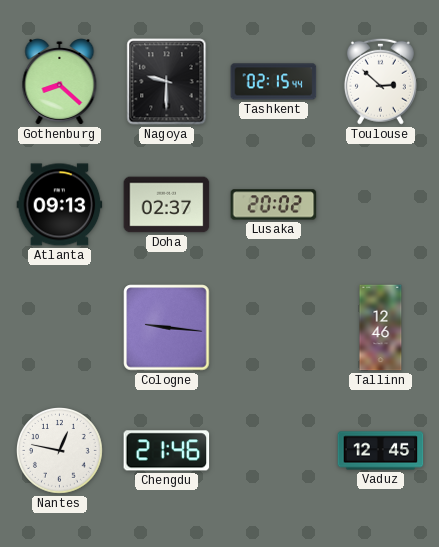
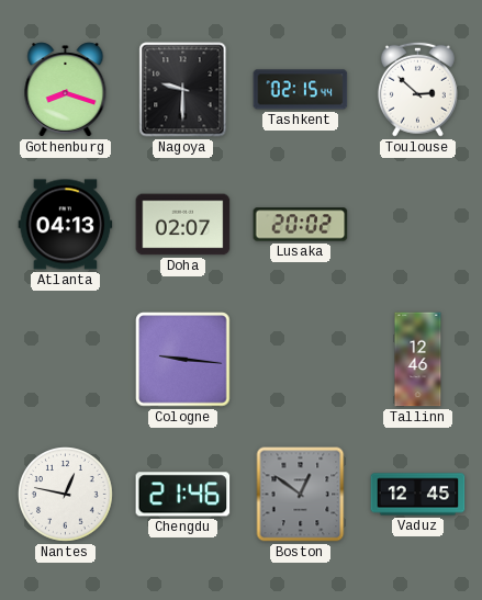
Gothenburg: 8:22 -> 8:18 (66, 90)
Atlanta: 09:13 -> 04:13 (66, 225)
Doha: 02:37 -> 02:07 (183, 225)
Boston: none -> 12:51 (301, 495)
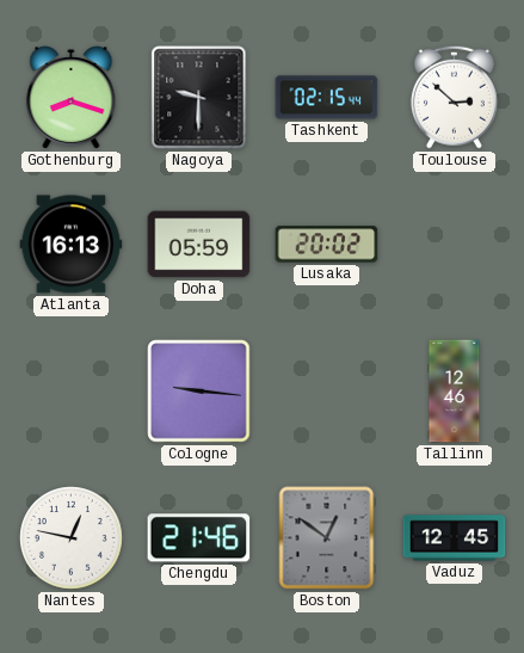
Atlanta: 04:13 -> 16:13 (72, 245)
Doha: 02:07 -> 05:59 (199, 245)
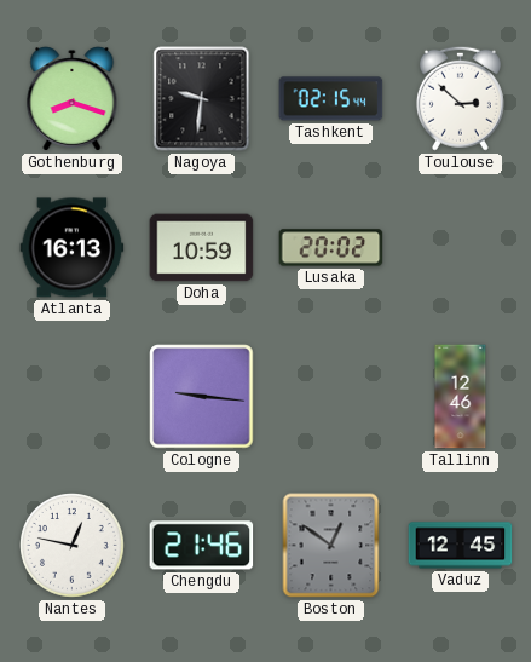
Nagoya: 9:30 -> 9:31 (202, 99)
Doha: 05:59 -> 10:59 (202, 248)
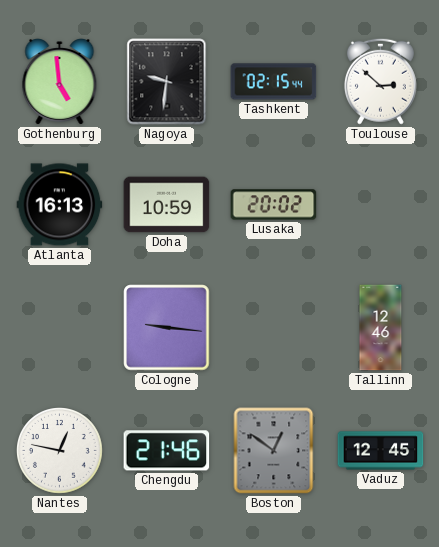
Gothenburg: 8:18 -> 4:59 (60, 82)
